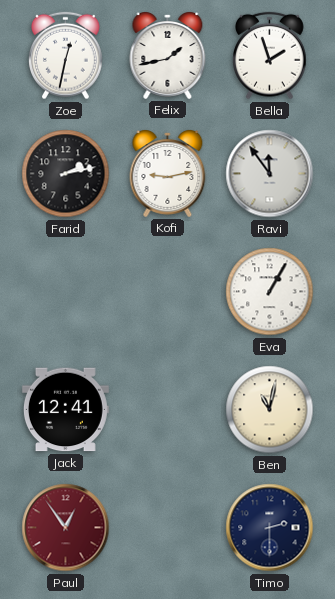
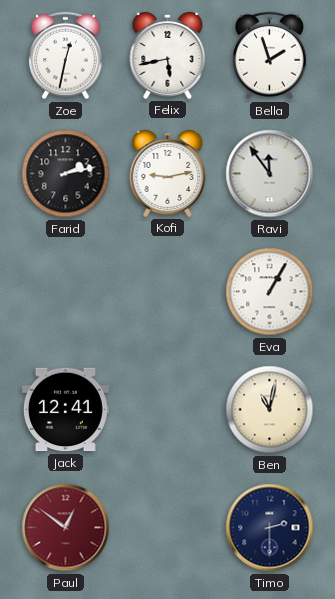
Felix: 1:43 -> 5:43 (168, 56)
Paul: 12:54 -> 12:51 (66, 528)
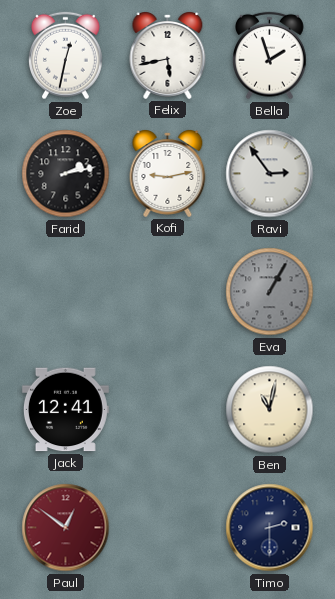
Ravi: 11:54 -> 2:54 (270, 174)
Eva dial: white -> grey (270, 292)
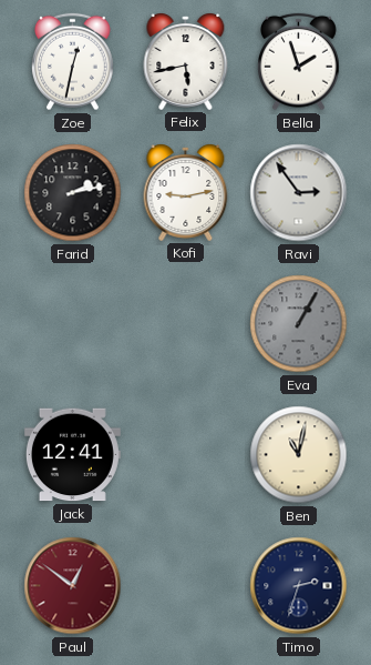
Timo: 2:30 -> 2:33 (299, 586)
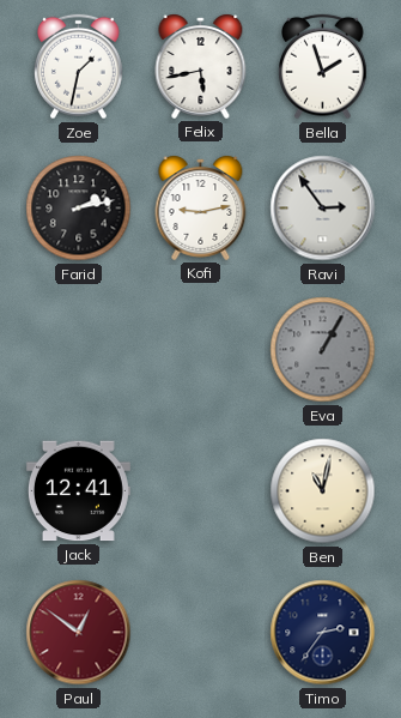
Zoe: 12:32 -> 1:32 (79, 67)
Timo: 2:33 -> 2:36 (323, 633)
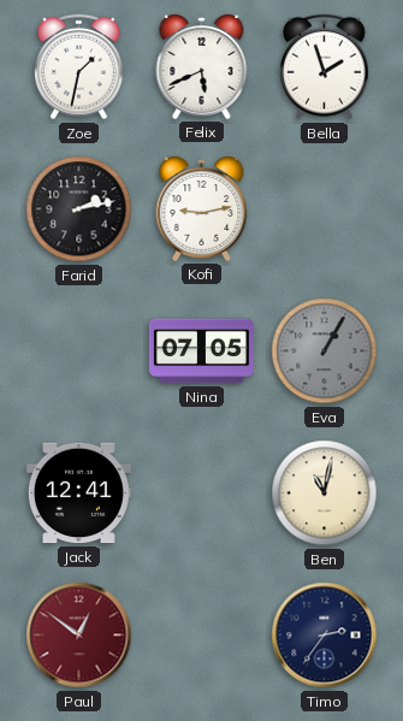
Felix: 5:43 -> 5:41 (202, 67)
Ravi: 2:54 -> none (323, 209)
Nina: none -> 07:05 (201, 351)
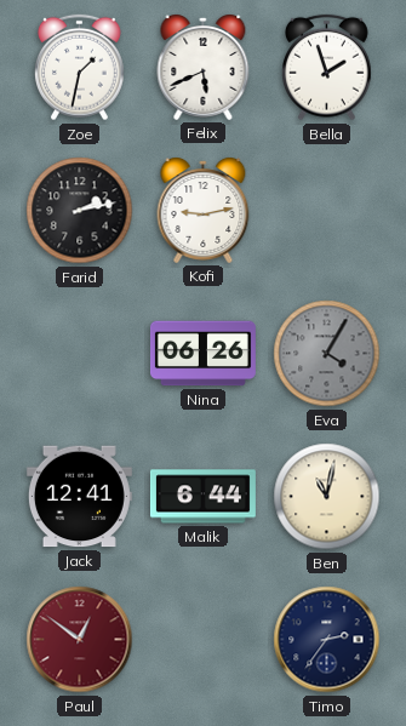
Nina: 07:05 -> 06:26 (202, 354)
Eva: 1:05 -> 4:05 (327, 354)
Malik: none -> 6:44 (202, 497)
